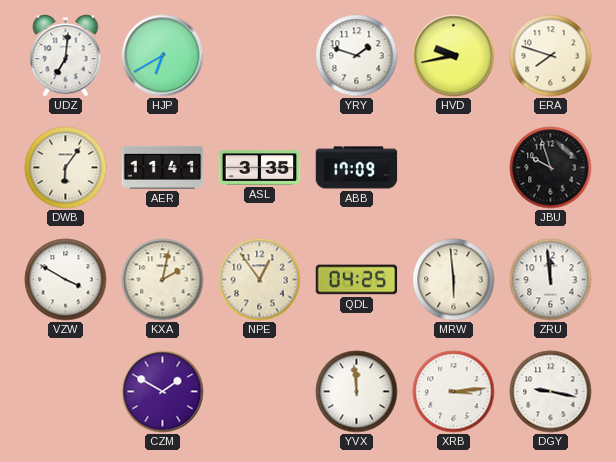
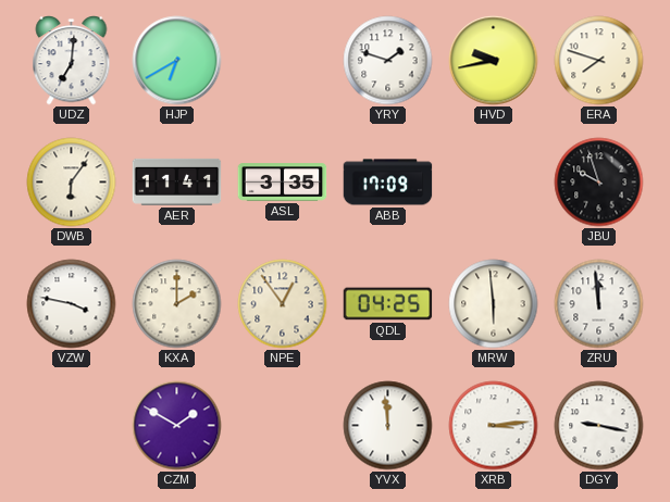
VZW: 3:50 -> 3:47 (72, 304)
KXA: 2:02 -> 2:00 (177, 304)
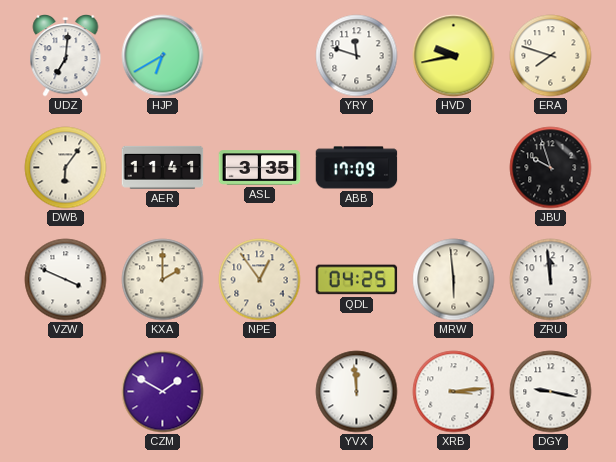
YRY: 1:48 -> 11:48 (357, 56)
VZW: 3:47 -> 3:49 (66, 280)
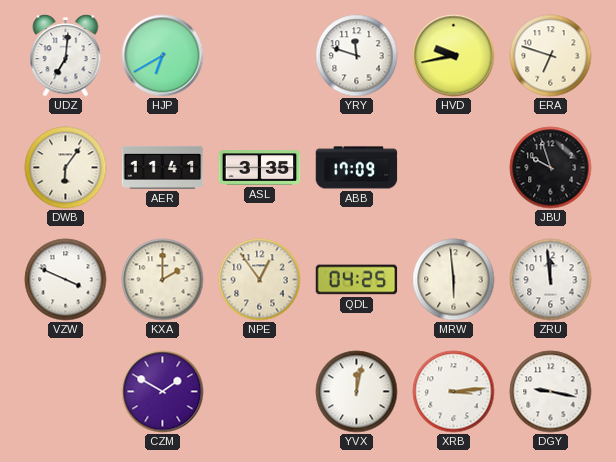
ERA: 7:48 -> 6:48 (551, 56)
YVX: 11:59 -> 12:02 (357, 392)
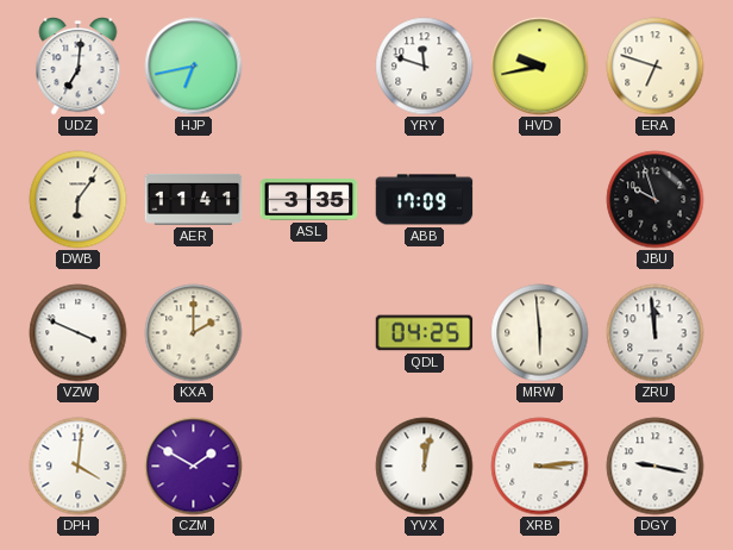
HJP: 6:40 -> 6:43 (194, 67)
NPE: 12:54 -> none (260, 280)
DPH: none -> 4:01 (79, 467)
